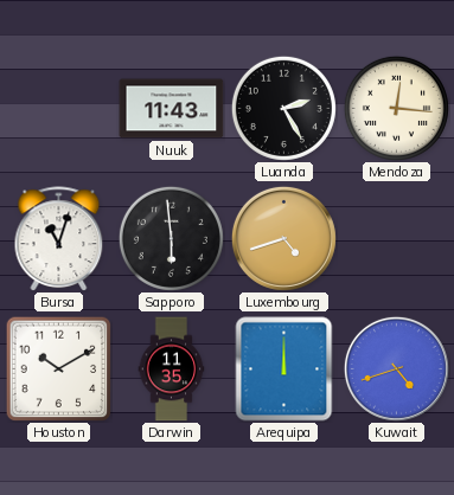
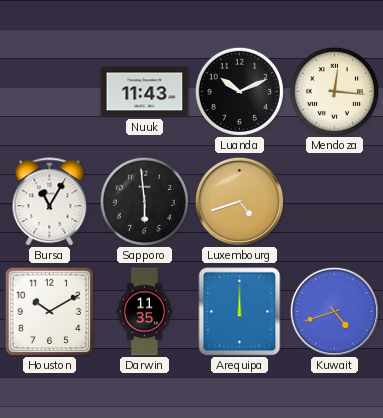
Luanda: 2:25 -> 10:11 (239, 91)
Bursa: 11:03 -> 11:05 (50, 202)
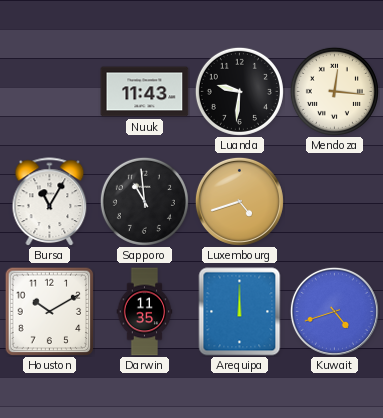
Luanda: 10:11 -> 9:31 (239, 91)
Sapporo: 5:59 -> 10:59 (144, 201)
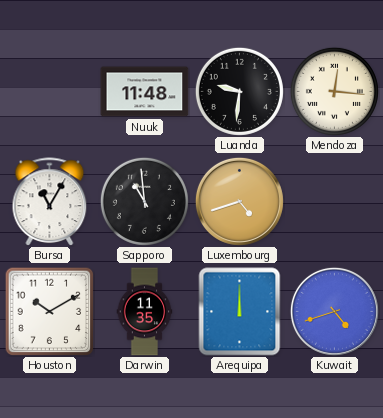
Nuuk: 11:43 -> 11:48 (145, 92)
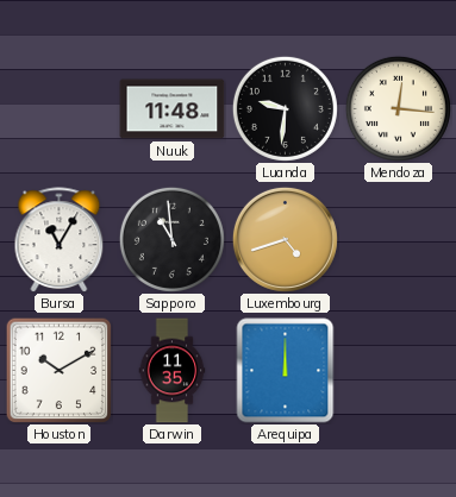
Kuwait: 4:42 -> none (334, 311)
